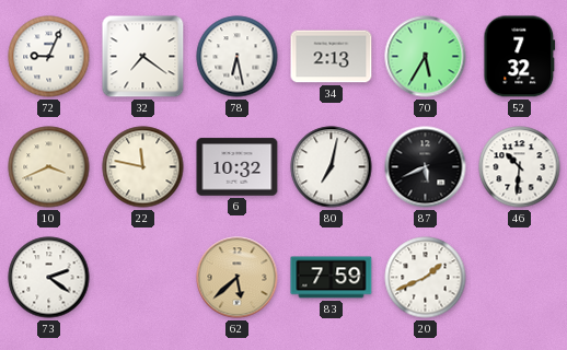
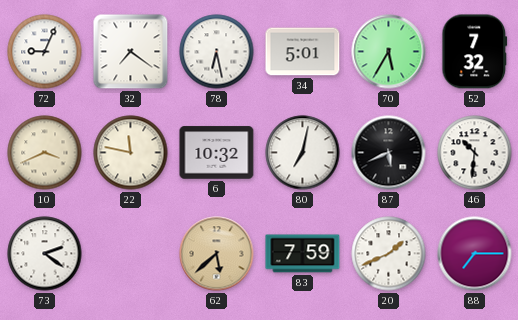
34: 2:13 -> 5:01 (303, 52)
88: none -> 7:15 (475, 254)
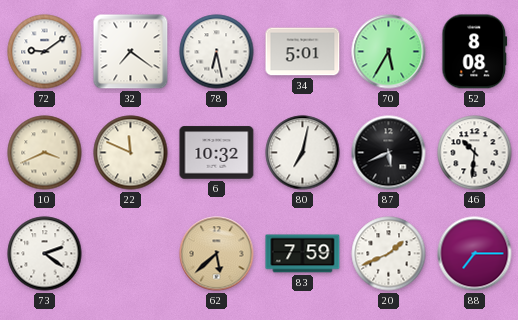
72: 9:04 -> 9:09 (45, 52)
52: 7:32 -> 8:08 (475, 52)
22: 11:47 -> 11:49 (131, 153)
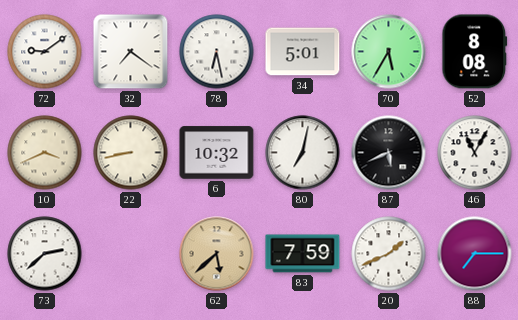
22: 11:49 -> 8:43 (131, 153)
46: 10:31 -> 11:05 (475, 153)
73: 2:21 -> 2:38 (45, 254)
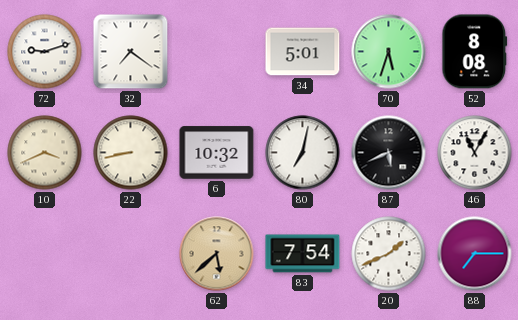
72: 9:09 -> 9:12 (45, 52)
78: 6:28 -> none (217, 52)
70: 5:35 -> 5:33 (389, 52)
73: 2:38 -> none (45, 254)
83: 7:59 -> 7:54 (303, 254)
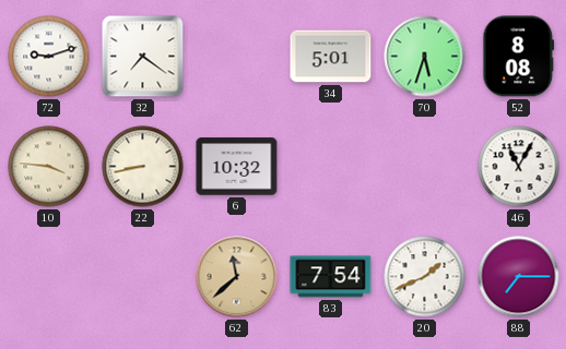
10: 3:41 -> 3:46 (49, 167)
80: 7:02 -> none (303, 153)
87: 5:41 -> none (389, 153)
62: 5:38 -> 11:38 (237, 277)
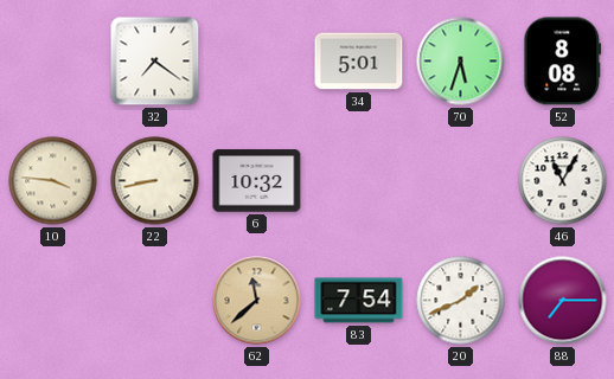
72: 9:12 -> none (49, 57)
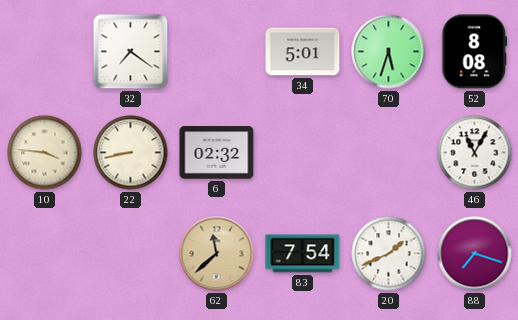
6: 10:32 -> 02:32 (217, 153)
88: 7:15 -> 7:18 (475, 254)
